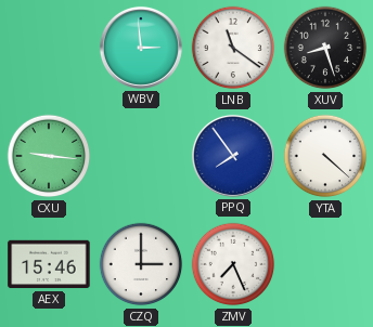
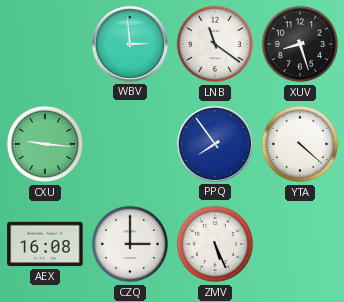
AEX: 15:46 -> 16:08 (45, 244)
ZMV: 7:26 -> 5:26 (215, 244)
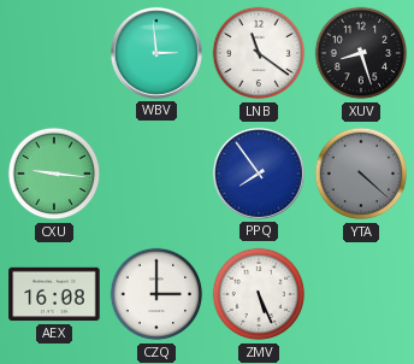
YTA dial: white -> grey (361, 174)
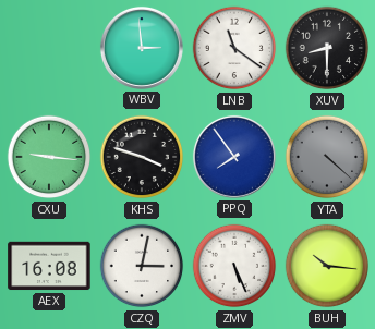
XUV: 8:27 -> 8:30 (327, 48)
KHS: none -> 3:48 (142, 157)
CZQ: 3:00 -> 3:02 (142, 266)
BUH: none -> 10:16 (327, 266)
